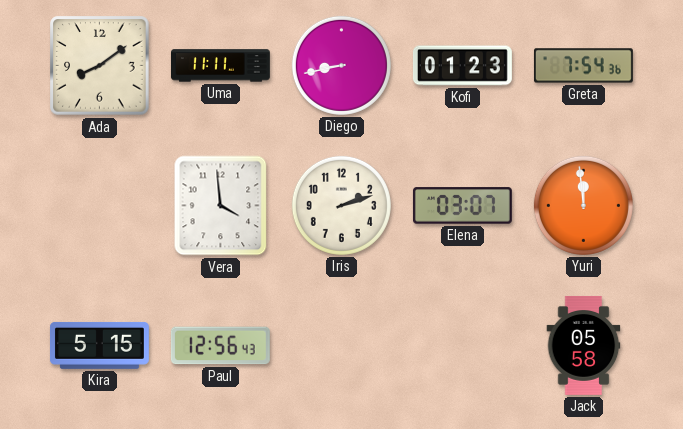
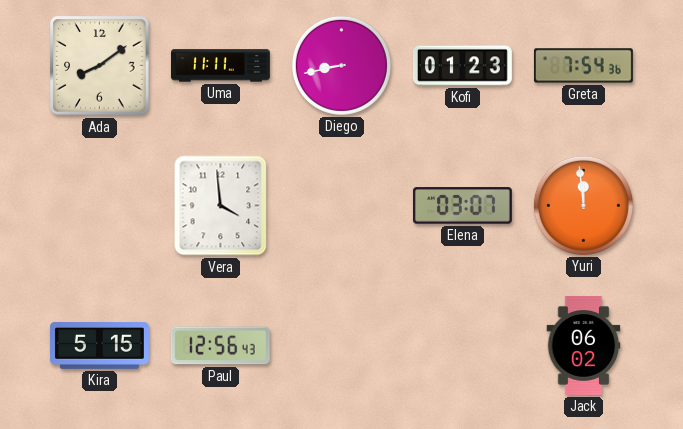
Iris: 2:12 -> none (341, 205)
Jack: 05:58 -> 06:02 (584, 345)
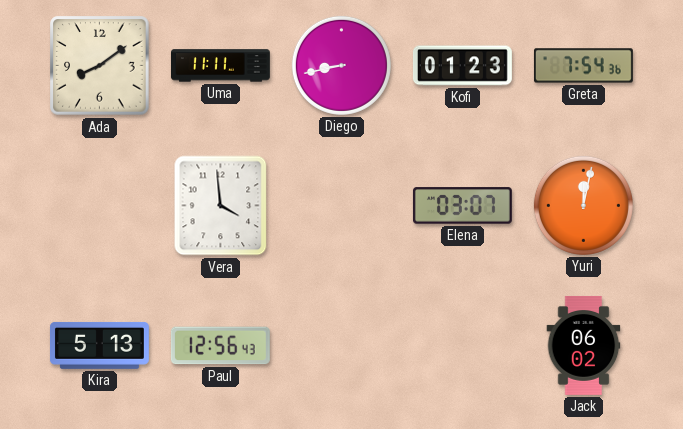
Yuri: 11:59 -> 12:02 (583, 205)
Kira: 5:15 -> 5:13 (99, 345)
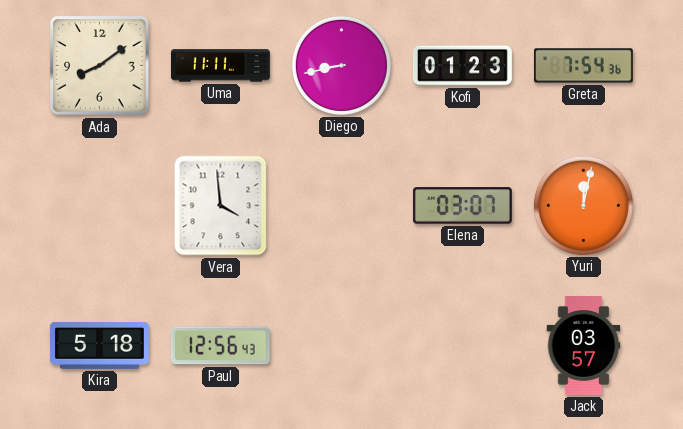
Kira: 5:13 -> 5:18 (99, 345)
Jack: 06:02 -> 03:57 (584, 345)
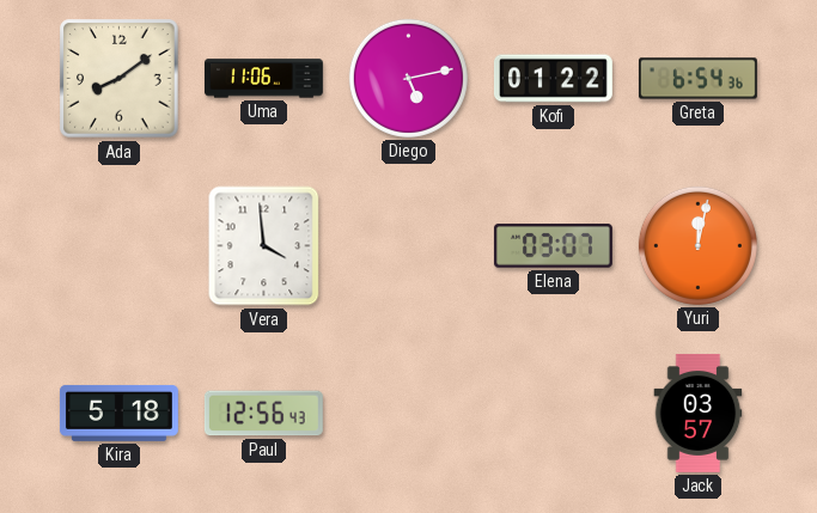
Uma: 11:11 -> 11:06 (263, 79)
Diego: 8:43 -> 5:13 (408, 78)
Kofi: 01:23 -> 01:22 (553, 79)
Greta: 7:54 -> 6:54 (697, 79)
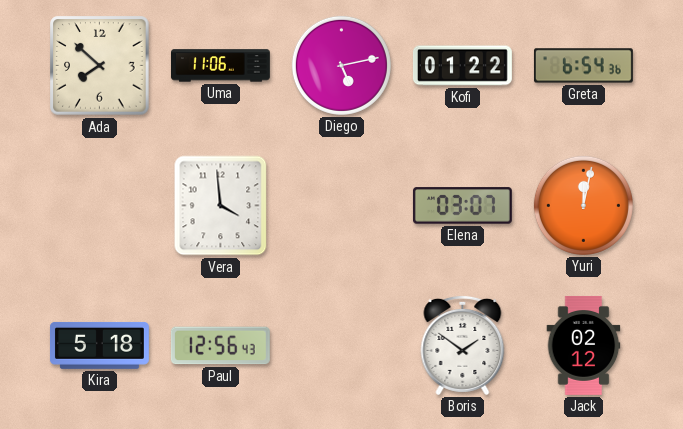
Ada: 8:09 -> 7:52 (100, 66)
Boris: none -> 1:51 (463, 345)
Jack: 03:57 -> 02:12 (584, 345)
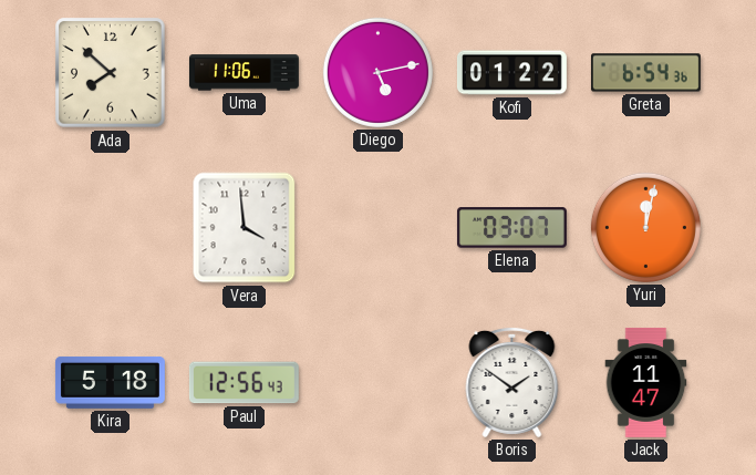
Jack: 02:12 -> 11:47 (646, 382)
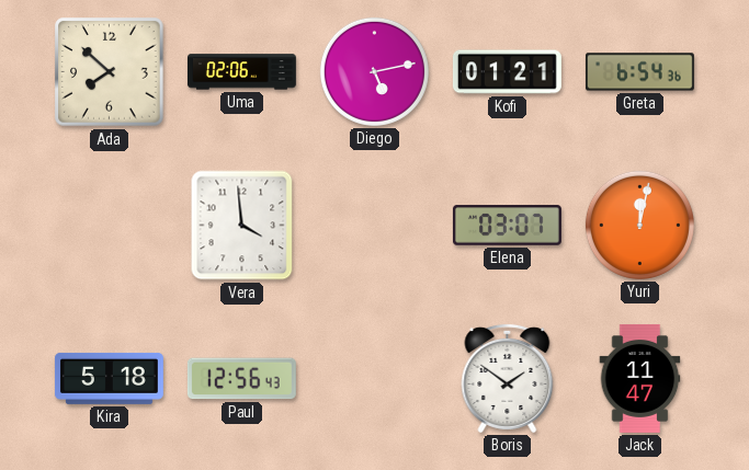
Uma: 11:06 -> 02:06 (241, 72)
Kofi: 01:22 -> 01:21 (507, 72)
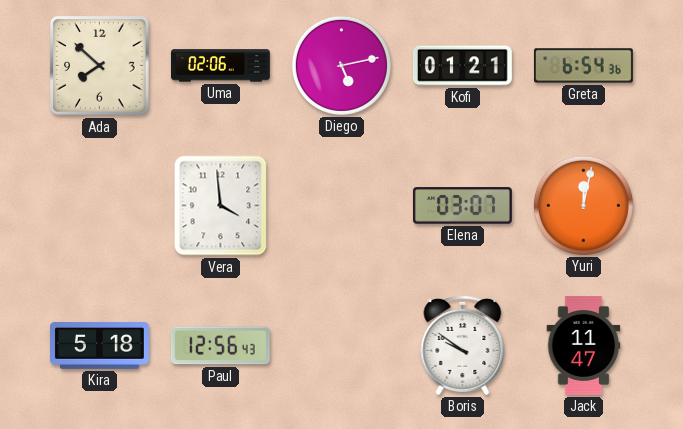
Boris: 1:51 -> 9:51 (463, 345)
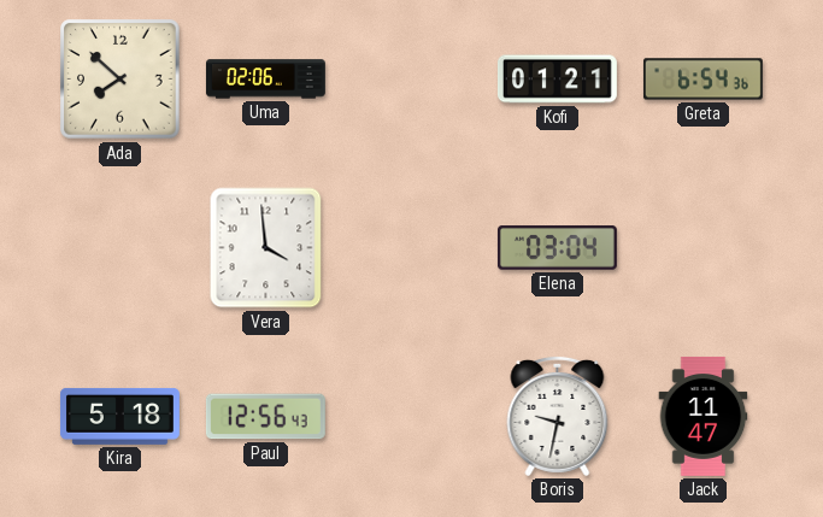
Diego: 5:13 -> none (341, 65)
Elena: 03:07 -> 03:04 (557, 248)
Yuri: 12:02 -> none (583, 205)
Boris: 9:51 -> 9:32 (558, 416)
